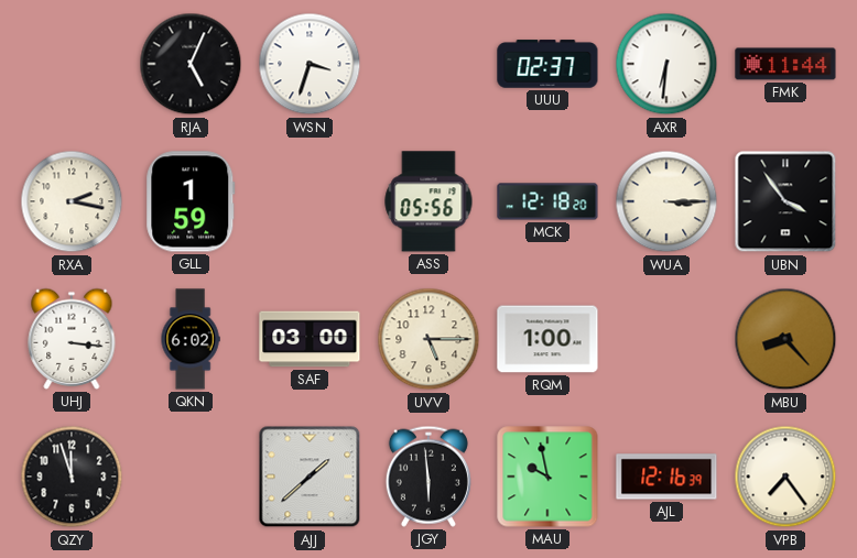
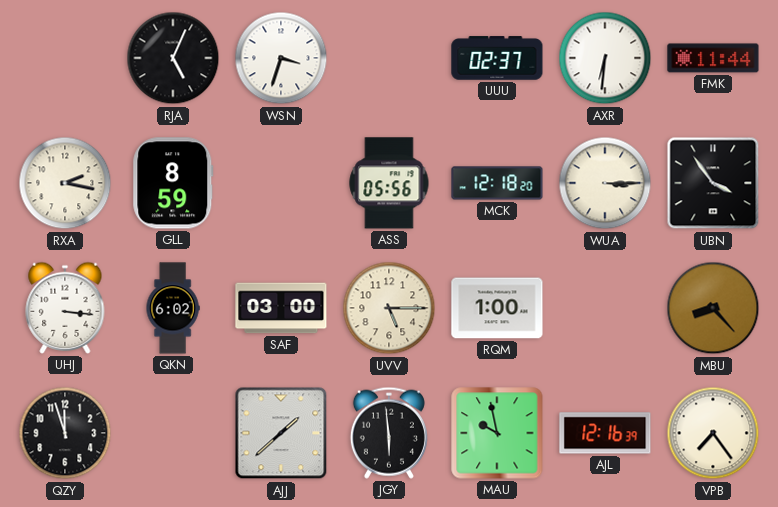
GLL: 1:59 -> 8:59 (173, 183)
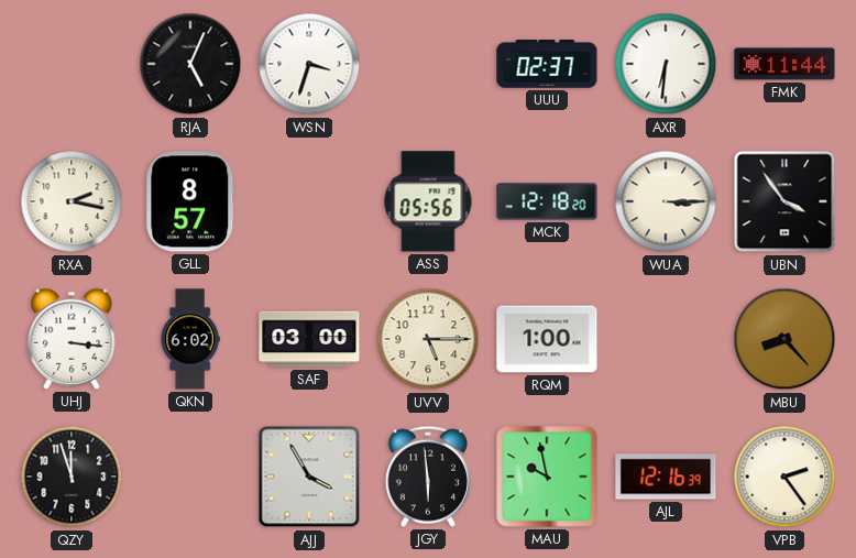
GLL: 8:59 -> 8:57 (190, 201)
AJJ: 1:38 -> 3:55 (309, 477)
VPB: 7:24 -> 2:24 (784, 477)
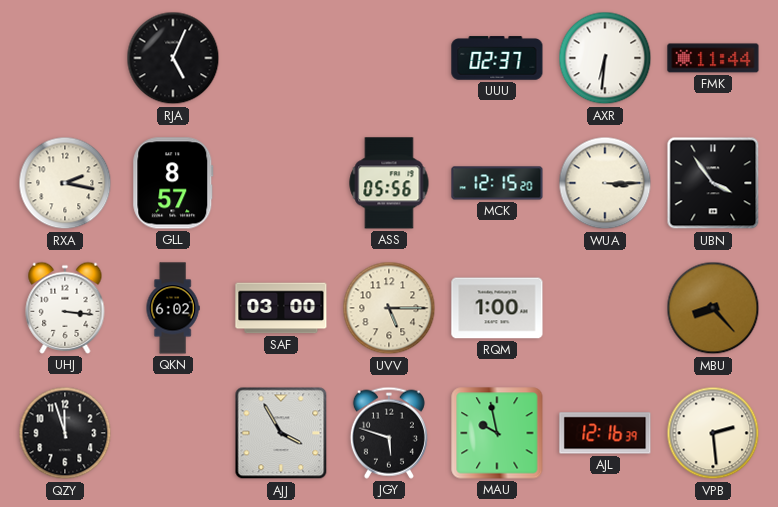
WSN: 3:33 -> none (309, 64)
MCK: 12:18 -> 12:15 (497, 183)
JGY: 5:59 -> 5:48 (389, 433)
VPB: 2:24 -> 2:29 (713, 433)
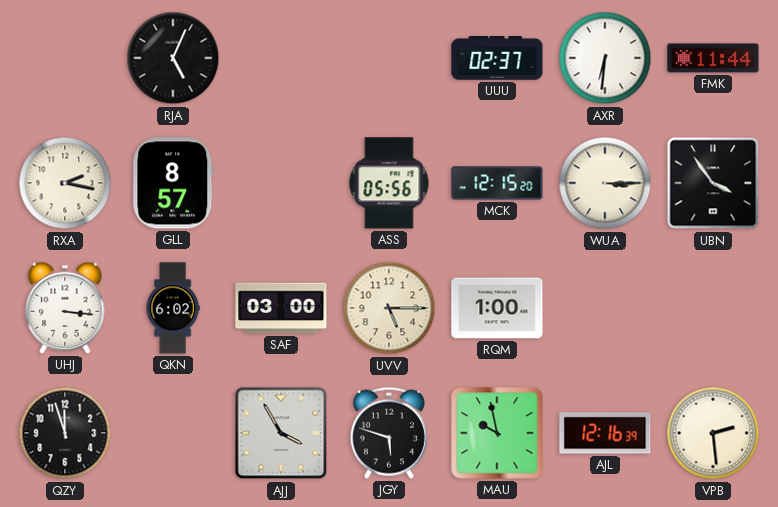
MBU: 8:23 -> none (713, 308)
